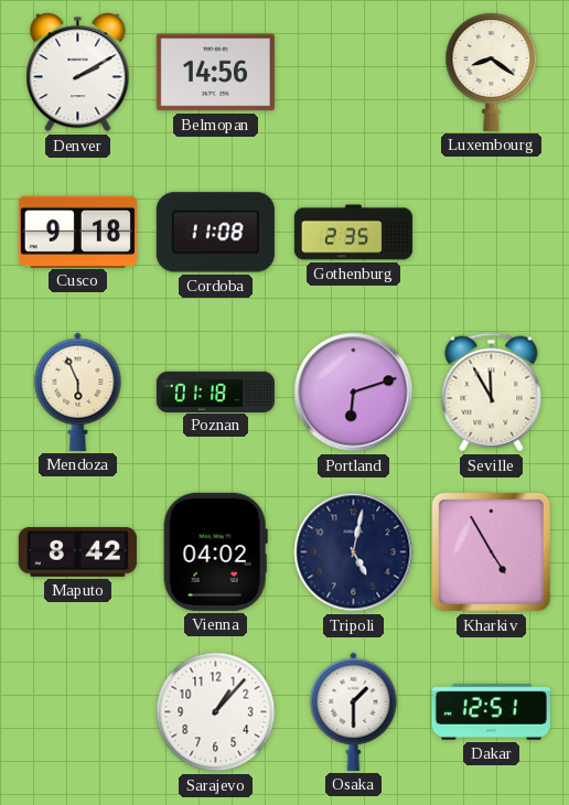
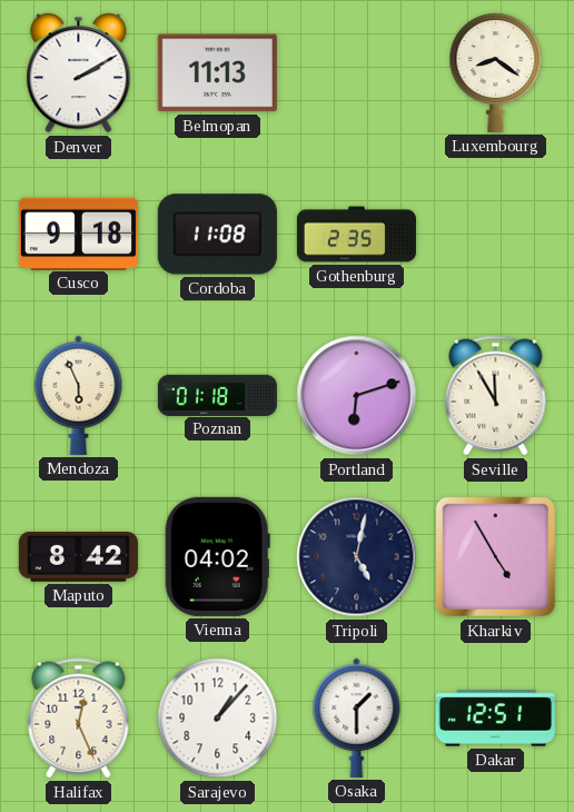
Belmopan: 14:56 -> 11:13 (217, 73)
Halifax: none -> 12:26 (79, 719)
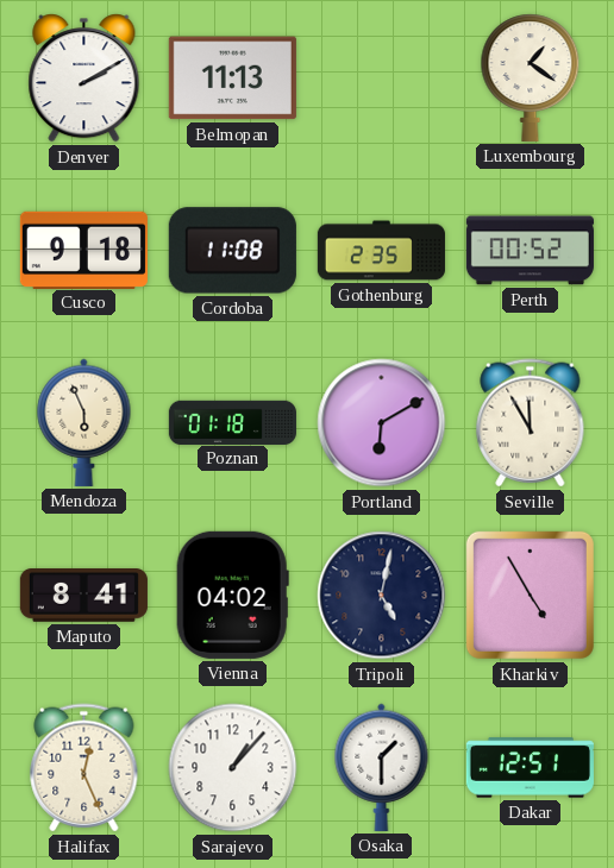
Luxembourg: 8:21 -> 1:21 (531, 77)
Perth: none -> 00:52 (530, 251)
Portland: 6:12 -> 6:10 (382, 423)
Maputo: 8:42 -> 8:41 (83, 596)
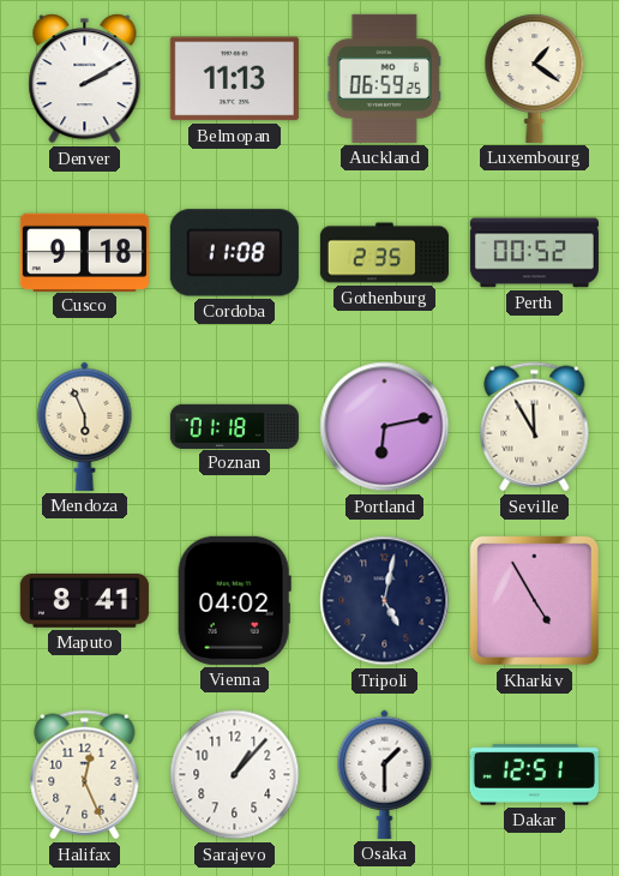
Auckland: none -> 06:59 (384, 78)
Portland: 6:10 -> 6:13 (385, 427)
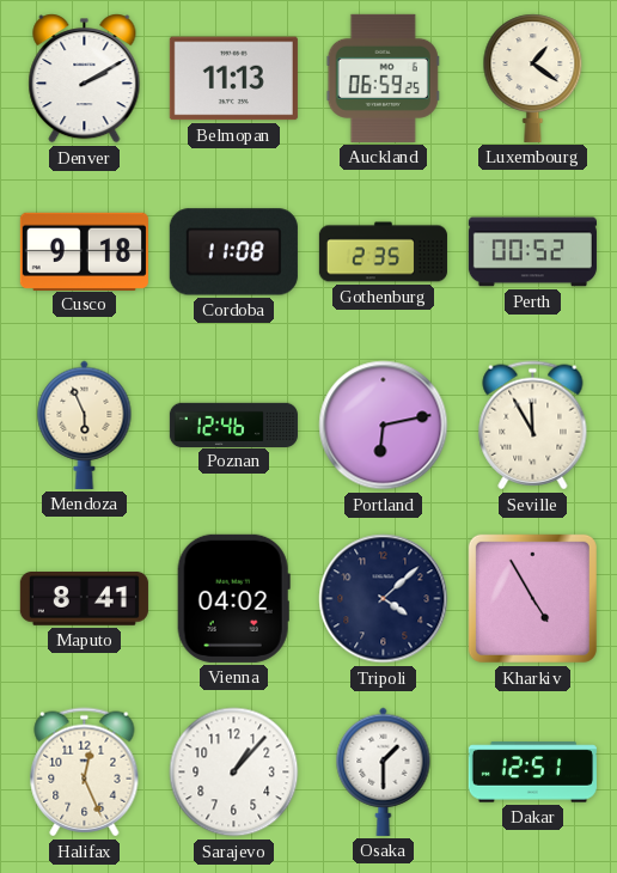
Poznan: 01:18 -> 12:46 (233, 425)
Tripoli: 5:02 -> 4:08 (384, 599)
